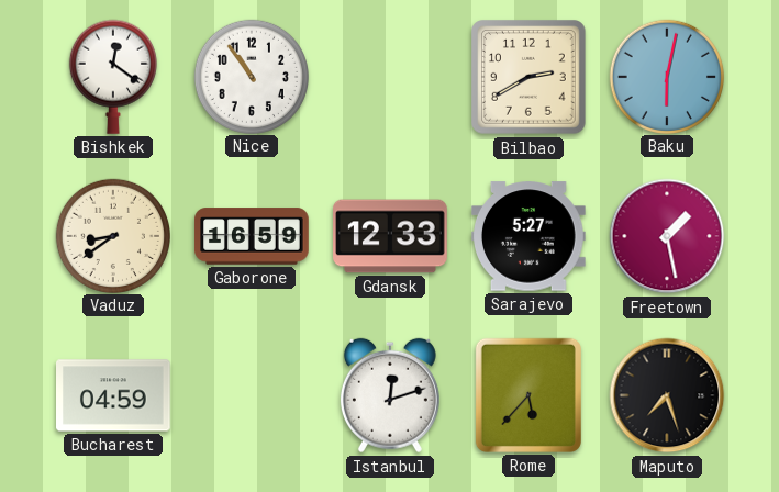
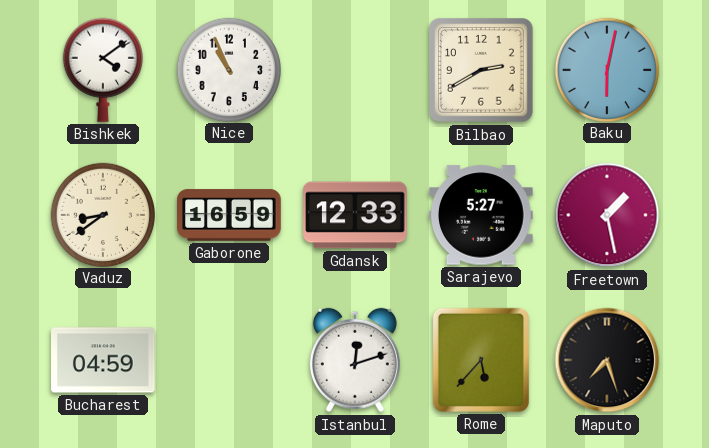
Bishkek: 12:21 -> 4:09 (103, 70)
Nice: 10:54 -> 10:56 (228, 69)
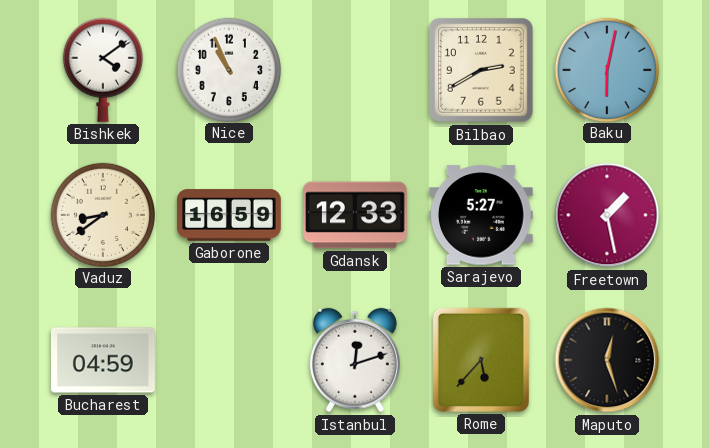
Maputo: 7:27 -> 12:27 (607, 360)
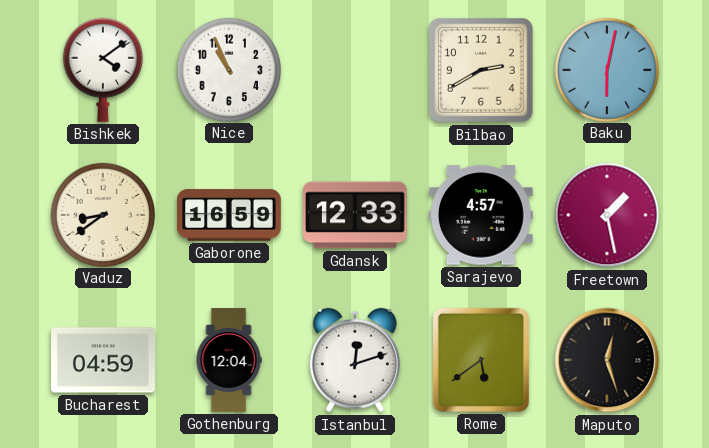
Sarajevo: 5:27 -> 4:57 (482, 215)
Gothenburg: none -> 12:04 (229, 360)
Rome: 5:37 -> 5:39 (481, 360)
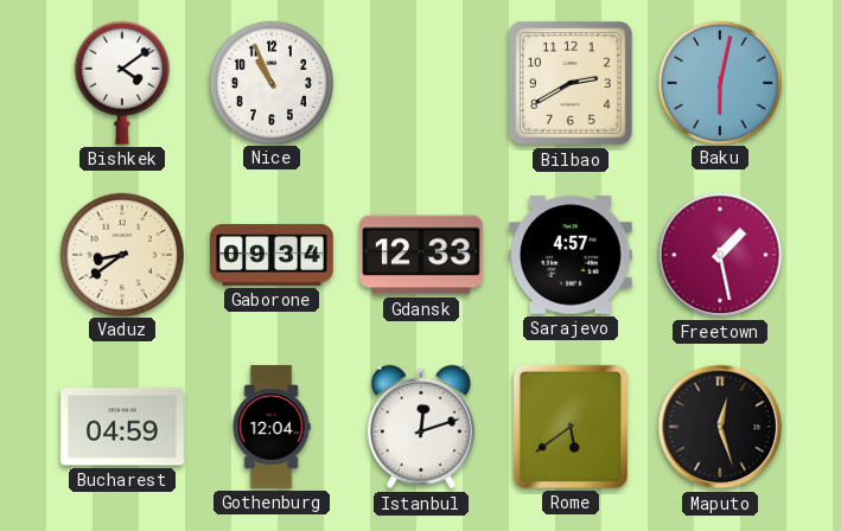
Gaborone: 16:59 -> 09:34 (272, 255)
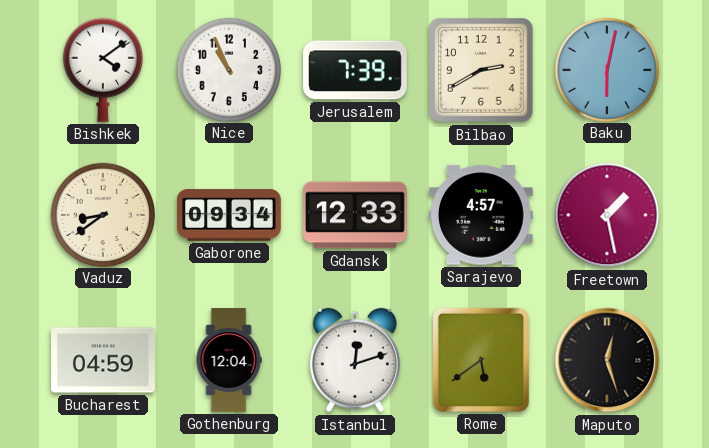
Jerusalem: none -> 7:39 (356, 70)
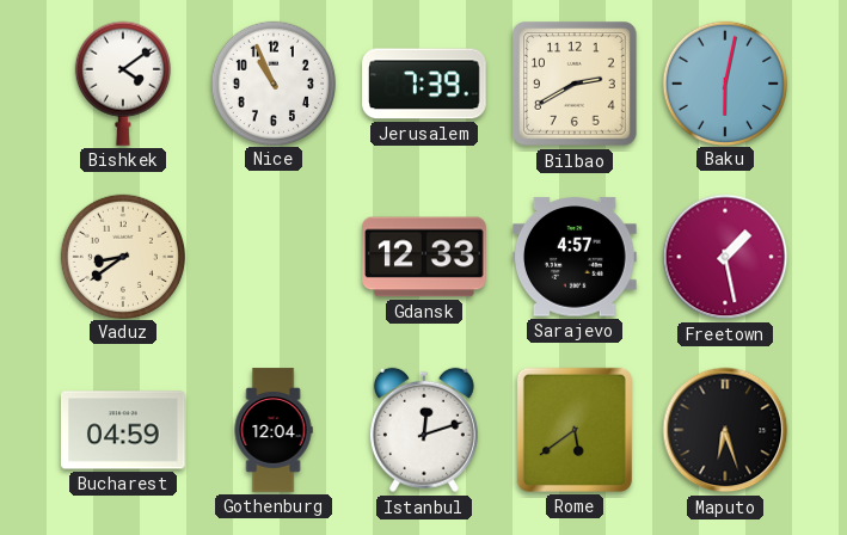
Gaborone: 09:34 -> none (229, 215)
Maputo: 12:27 -> 6:27 (725, 430)
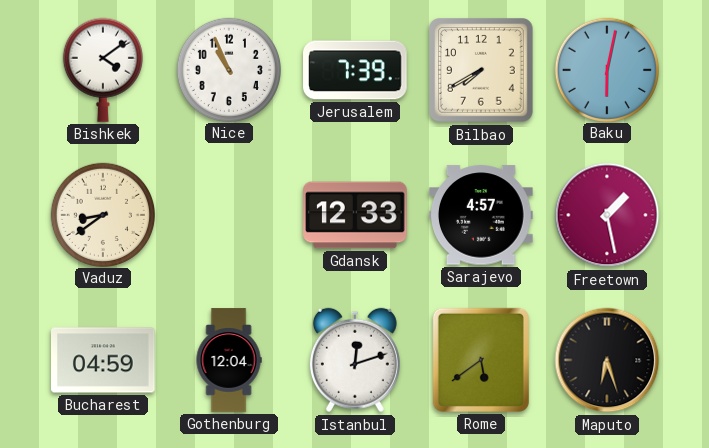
Bilbao: 2:40 -> 7:40 (482, 71)
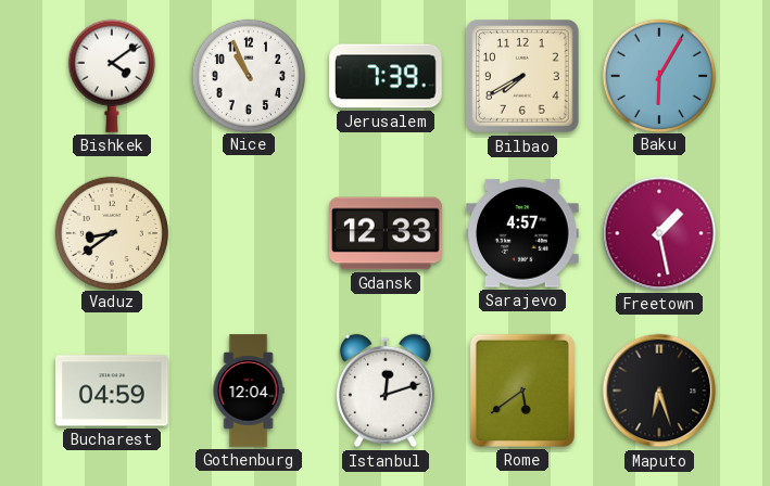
Baku: 6:02 -> 6:05 (658, 75)
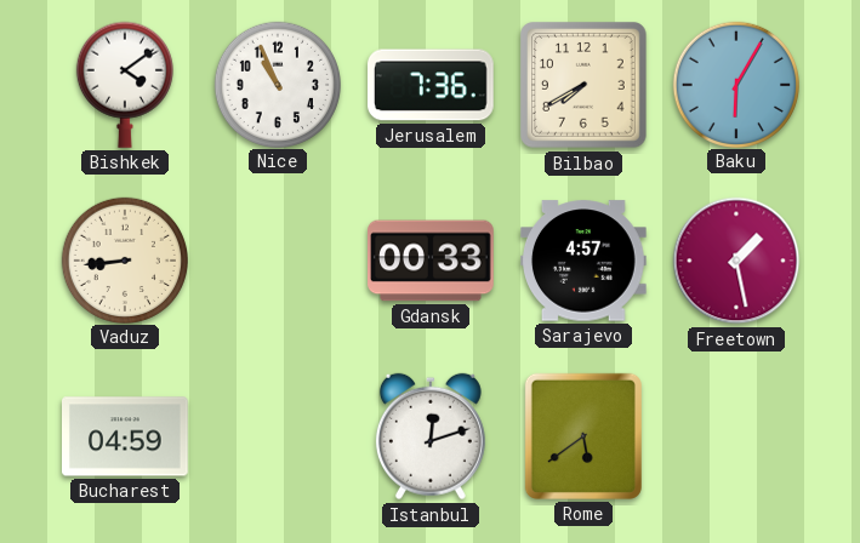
Jerusalem: 7:39 -> 7:36 (432, 85)
Vaduz: 8:39 -> 8:44 (124, 259)
Gdansk: 12:33 -> 00:33 (431, 261)
Gothenburg: 12:04 -> none (249, 391)
Maputo: 6:27 -> none (659, 391)
